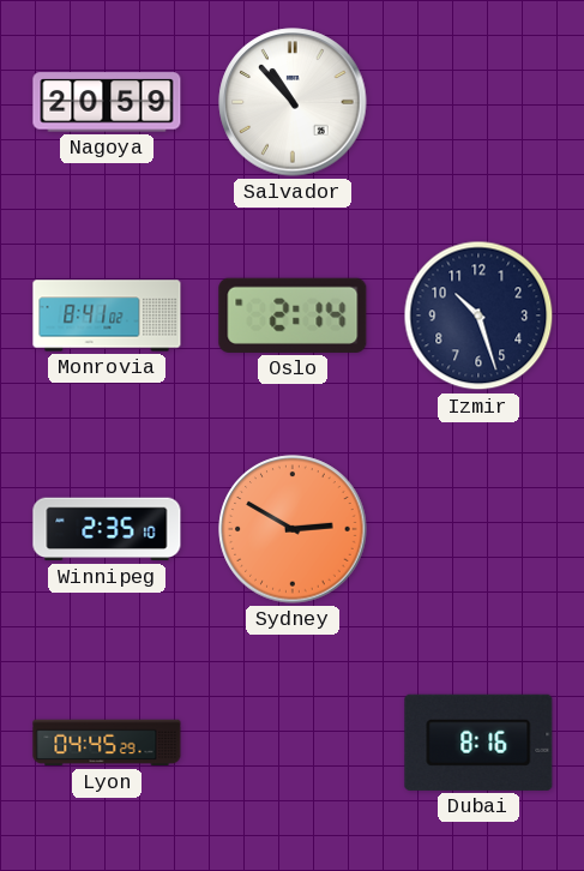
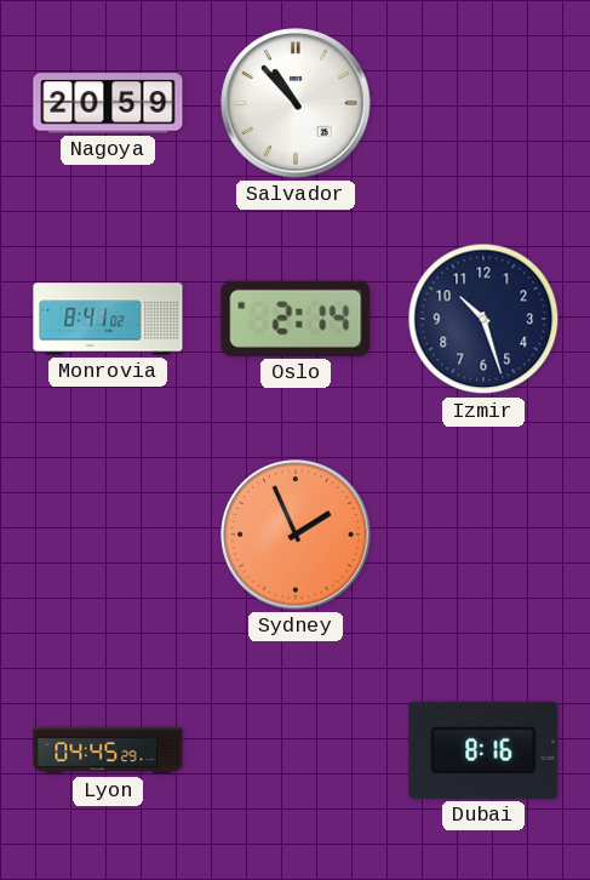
Winnipeg: 2:35 -> none (107, 529)
Sydney: 2:50 -> 1:56 (296, 535)
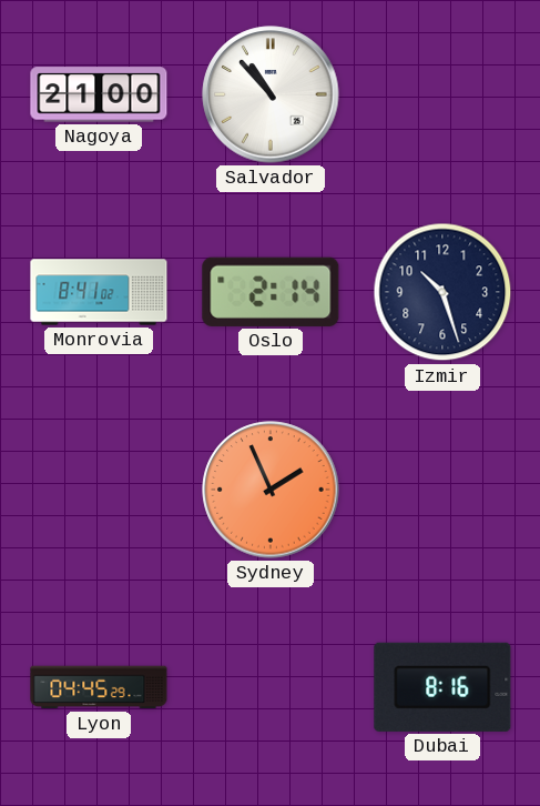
Nagoya: 20:59 -> 21:00 (99, 94)
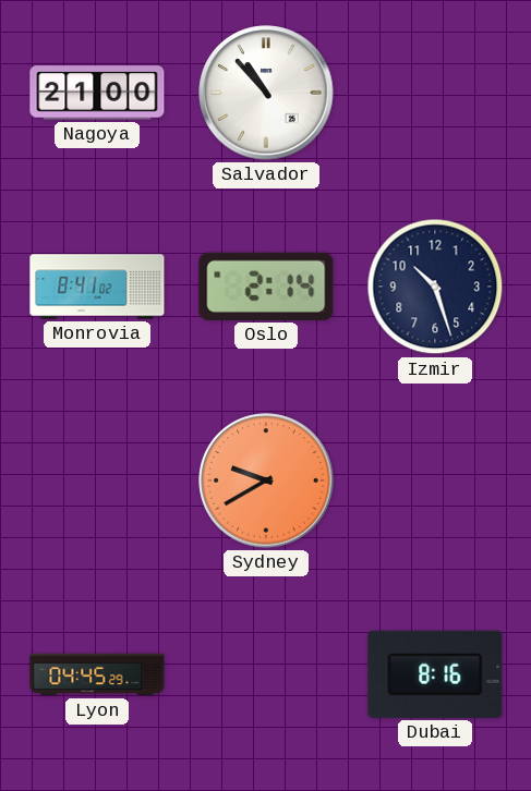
Sydney: 1:56 -> 9:40 (266, 480)
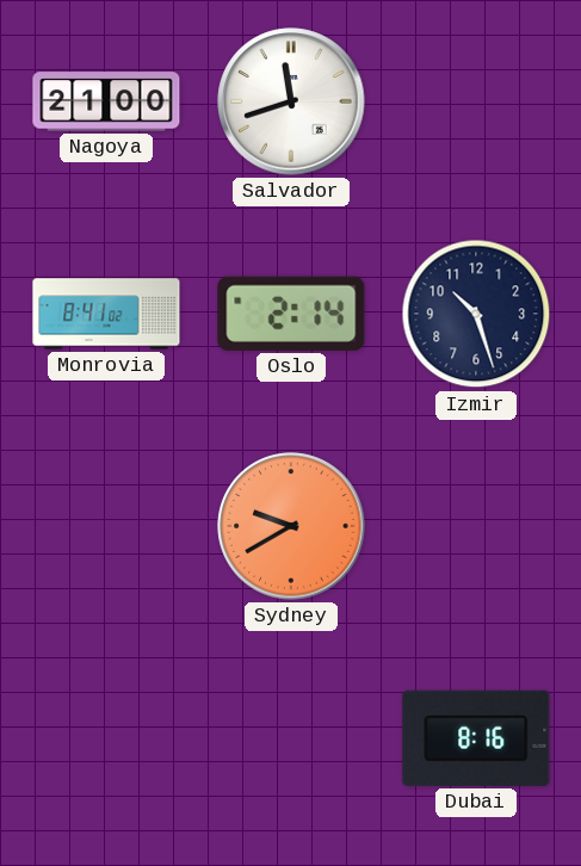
Salvador: 10:53 -> 11:42 (291, 101)
Lyon: 04:45 -> none (97, 674)
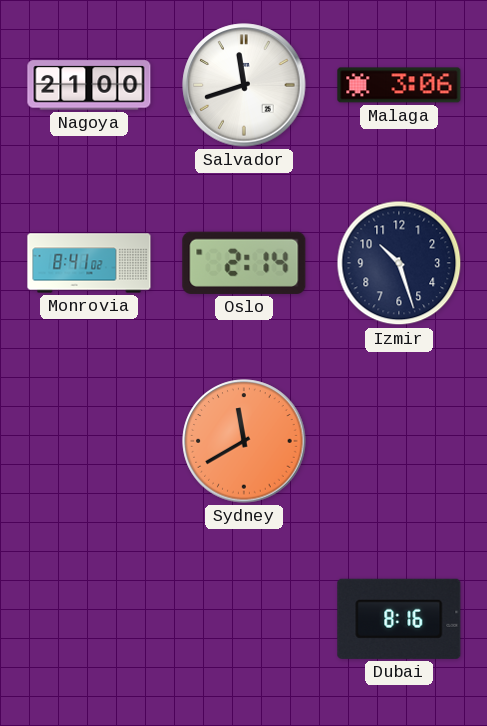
Malaga: none -> 3:06 (399, 85)
Sydney: 9:40 -> 11:40 (244, 441)
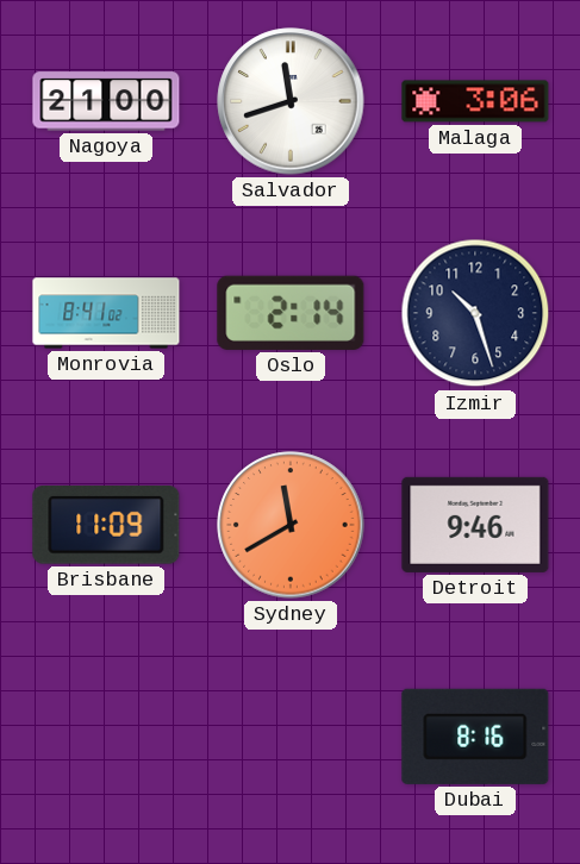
Brisbane: none -> 11:09 (106, 526)
Detroit: none -> 9:46 (475, 525)
